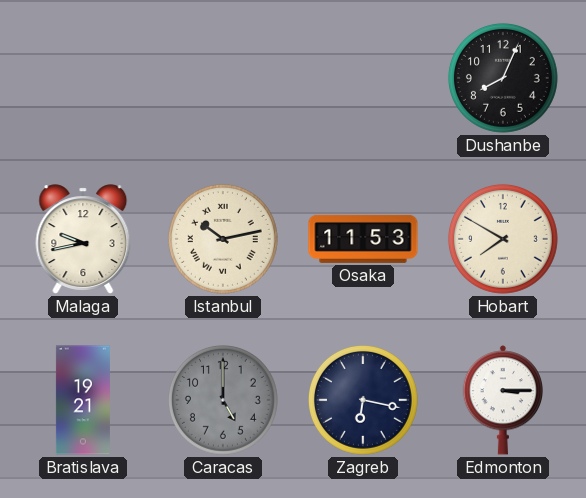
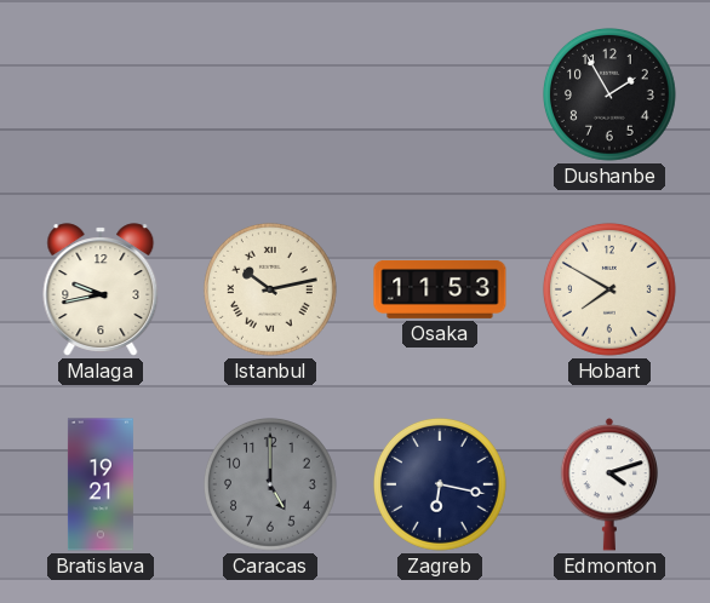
Dushanbe: 8:04 -> 1:55 (609, 94)
Edmonton: 3:15 -> 4:12 (609, 484)
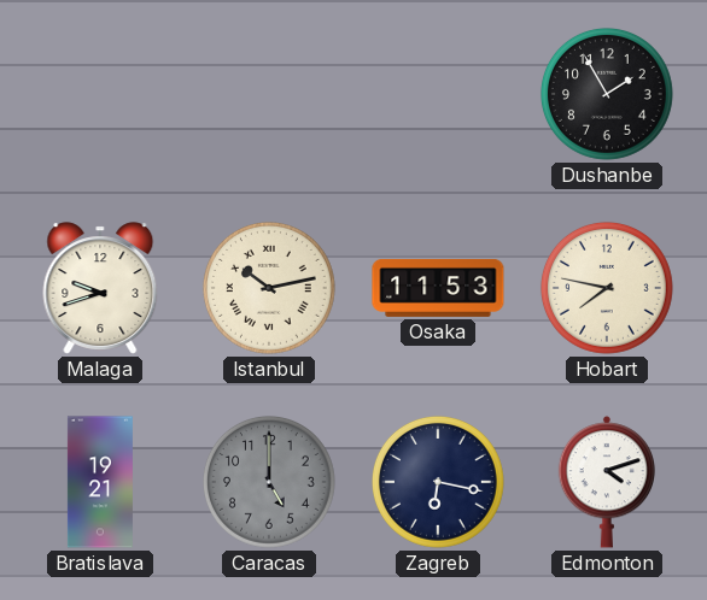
Malaga: 9:43 -> 9:42 (100, 288)
Hobart: 7:50 -> 7:47 (607, 288)
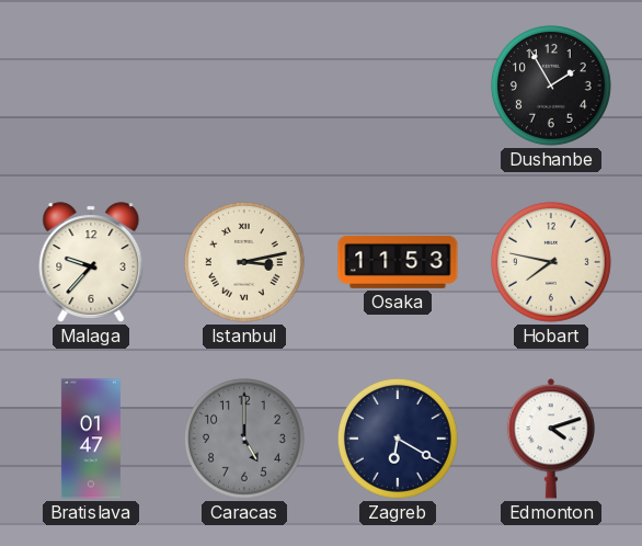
Malaga: 9:42 -> 9:37 (91, 262)
Istanbul: 10:13 -> 3:13 (244, 262)
Bratislava: 19:21 -> 01:47 (91, 439)
Zagreb: 6:17 -> 6:20 (398, 439)
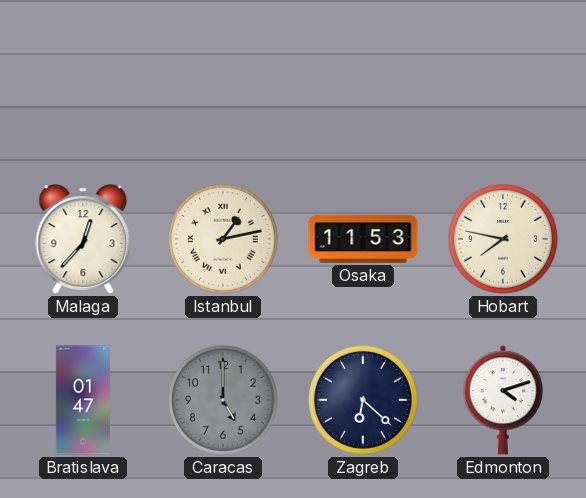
Dushanbe: 1:55 -> none (551, 86)
Malaga: 9:37 -> 12:37 (83, 239)
Istanbul: 3:13 -> 1:13 (223, 239)
Zagreb: 6:20 -> 6:22 (363, 400)
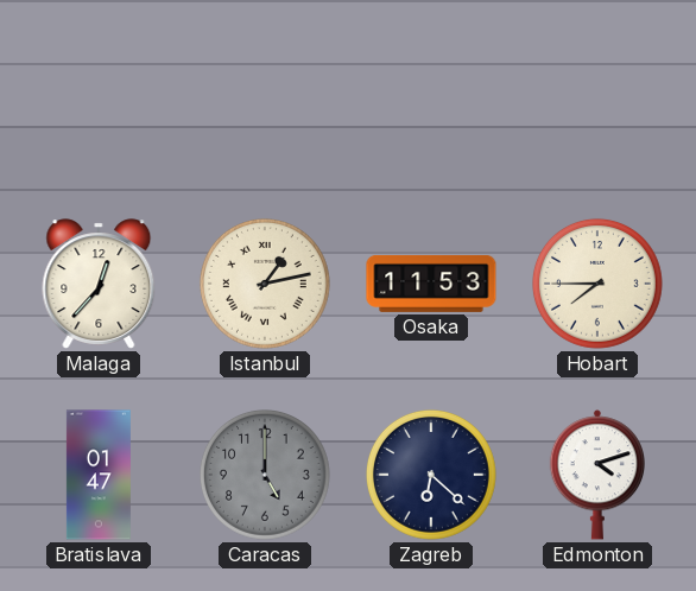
Hobart: 7:47 -> 7:45 (597, 284)
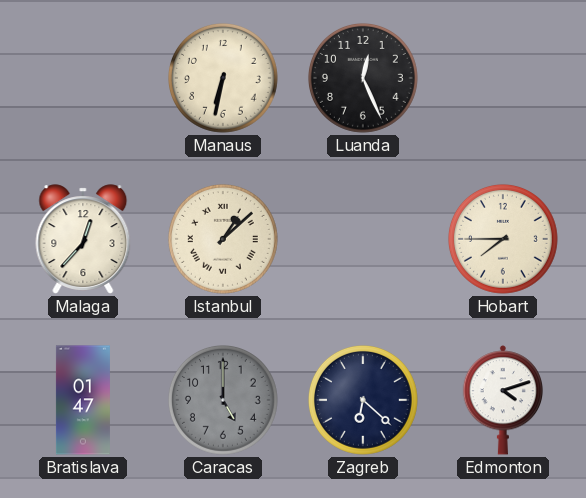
Manaus: none -> 6:32 (223, 78)
Luanda: none -> 12:26 (363, 78)
Istanbul: 1:13 -> 1:08 (223, 239)
Osaka: 11:53 -> none (431, 284)
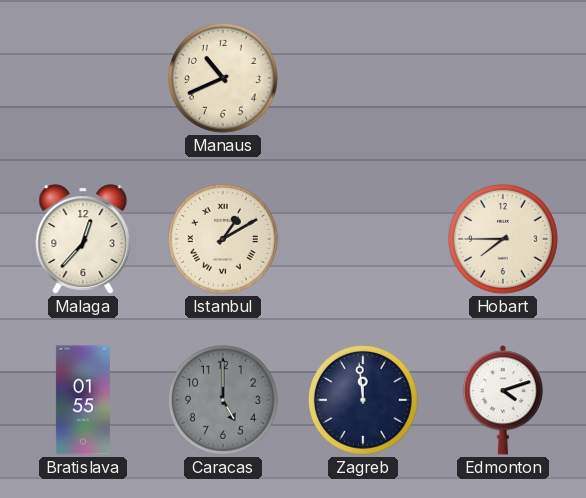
Manaus: 6:32 -> 10:41 (223, 78)
Luanda: 12:26 -> none (363, 78)
Istanbul: 1:08 -> 1:10 (223, 239)
Bratislava: 01:47 -> 01:55 (83, 400)
Zagreb: 6:22 -> 11:59 (363, 400)
